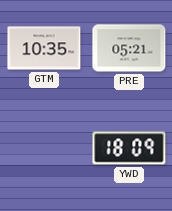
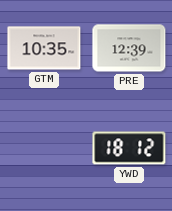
PRE: 05:21 -> 12:39 (129, 48)
YWD: 18:09 -> 18:12 (129, 148)
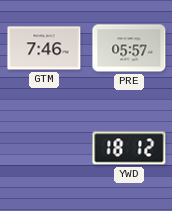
GTM: 10:35 -> 7:46 (44, 48)
PRE: 12:39 -> 05:57 (129, 48)
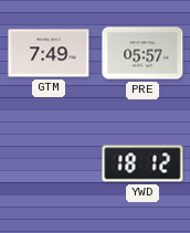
GTM: 7:46 -> 7:49 (49, 53)
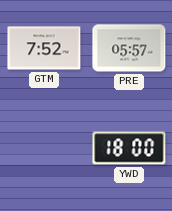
GTM: 7:49 -> 7:52 (44, 48)
YWD: 18:12 -> 18:00 (129, 148)
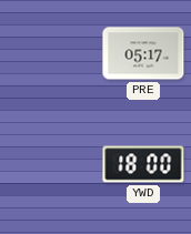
GTM: 7:52 -> none (44, 48)
PRE: 05:57 -> 05:17 (143, 53)
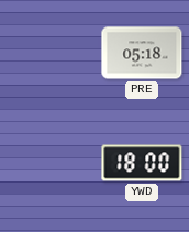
PRE: 05:17 -> 05:18 (142, 53)
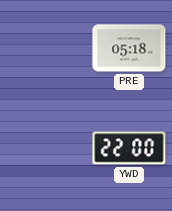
YWD: 18:00 -> 22:00 (129, 148)
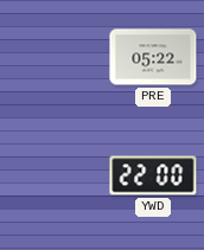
PRE: 05:18 -> 05:22 (153, 57)
